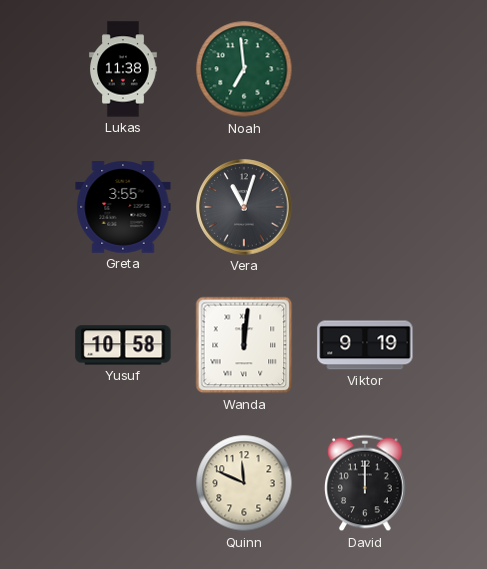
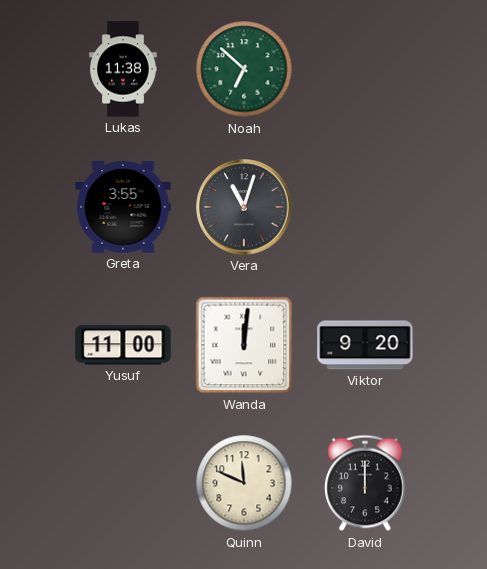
Noah: 6:59 -> 6:52 (244, 69)
Yusuf: 10:58 -> 11:00 (123, 345)
Viktor: 9:19 -> 9:20 (365, 345)
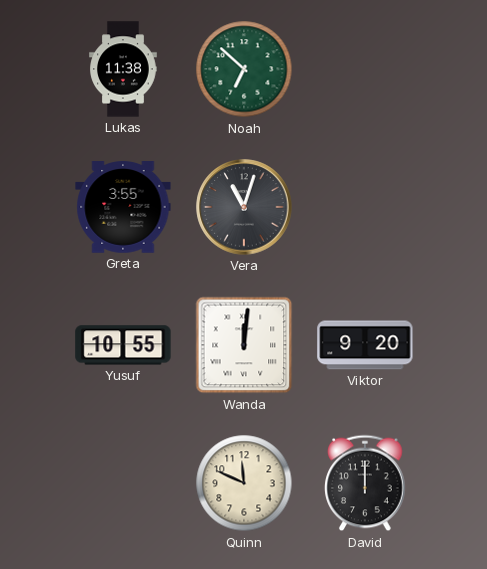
Yusuf: 11:00 -> 10:55 (123, 345)
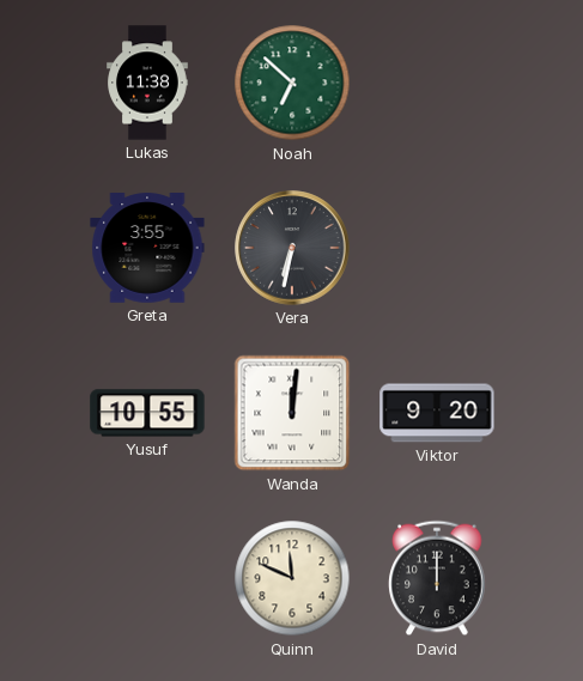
Vera: 11:03 -> 6:32 (292, 248)
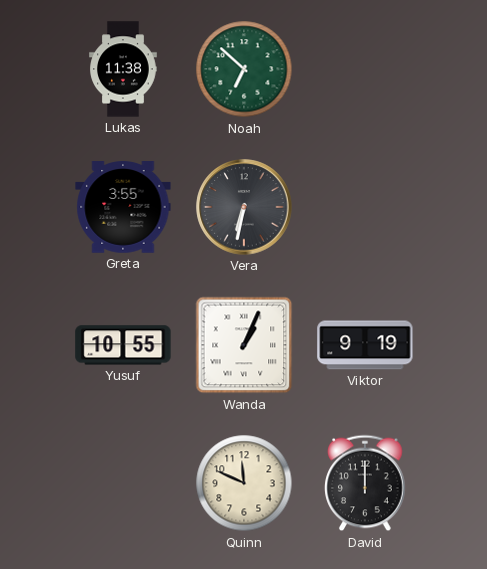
Wanda: 12:01 -> 1:04 (244, 345)
Viktor: 9:20 -> 9:19 (365, 345)
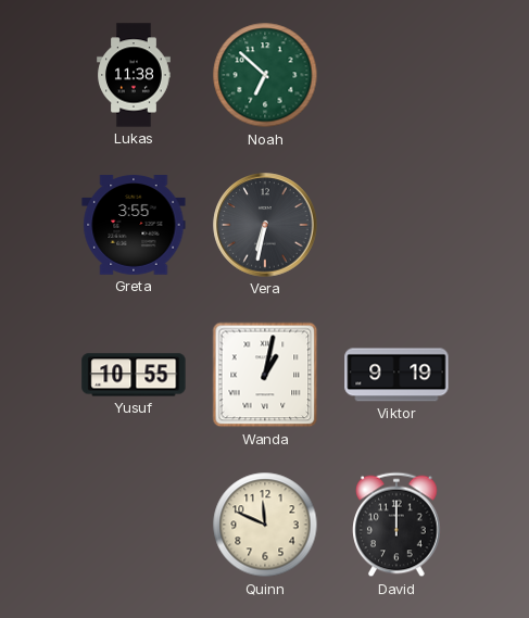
Wanda: 1:04 -> 1:02 (265, 375)
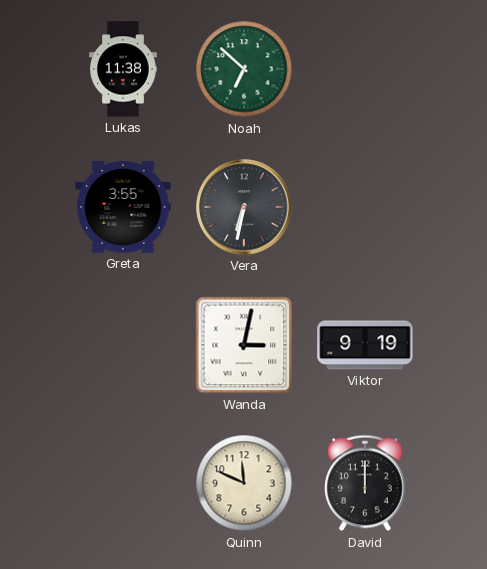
Yusuf: 10:55 -> none (134, 375)
Wanda: 1:02 -> 3:02 (244, 345)
